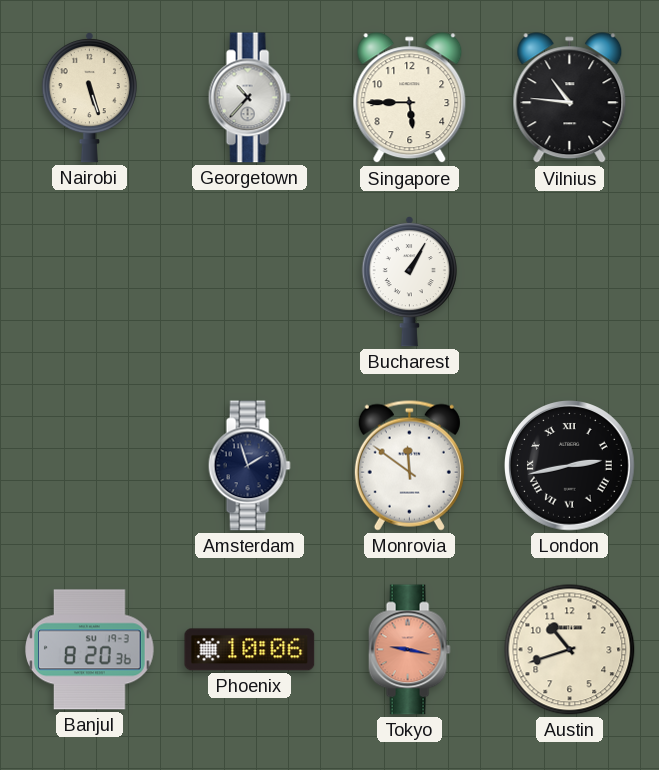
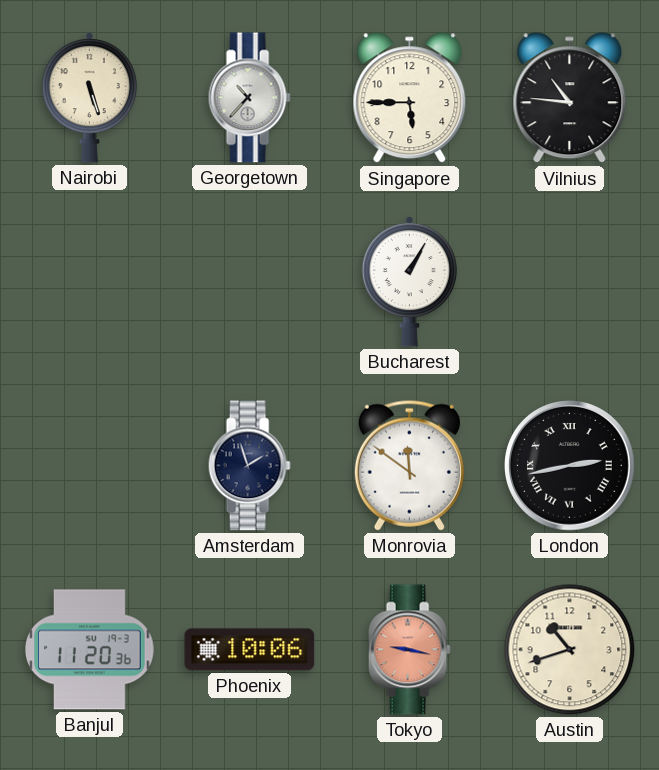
Banjul: 8:20 -> 11:20 (90, 650)
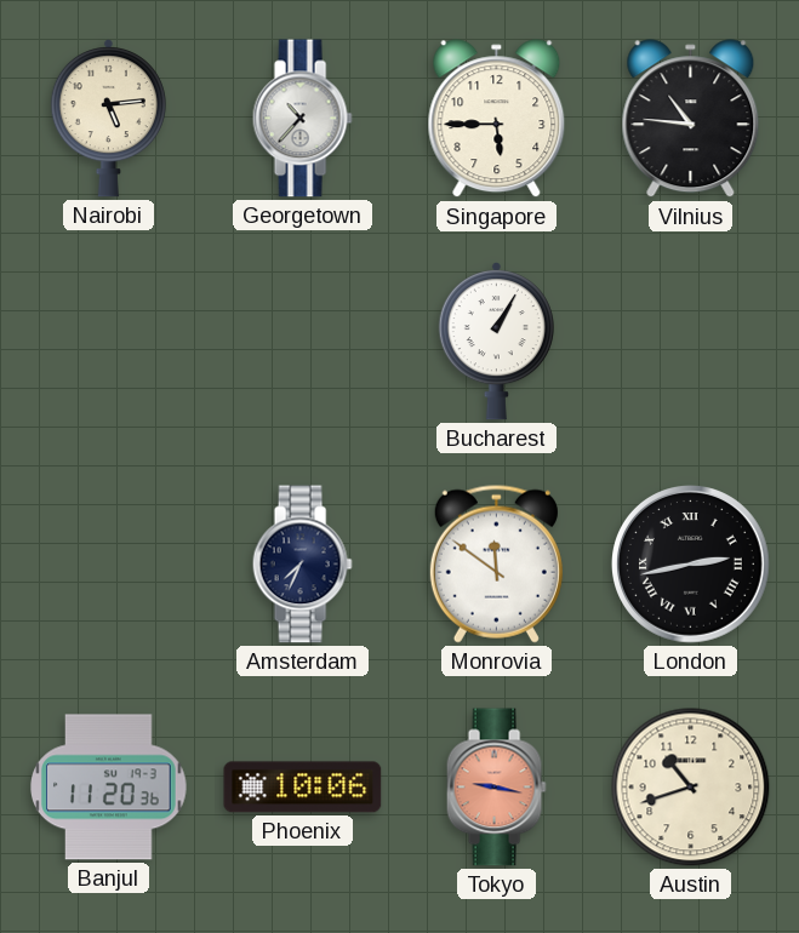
Nairobi: 5:27 -> 5:14 (108, 118)
Amsterdam: 1:57 -> 7:34 (302, 565)
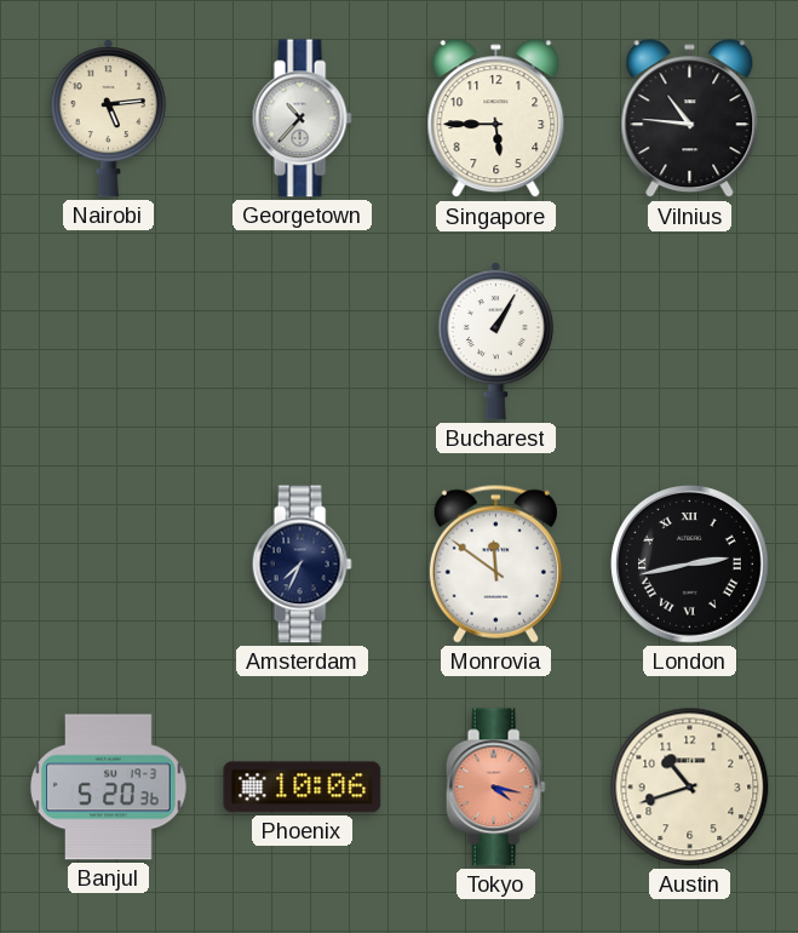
Banjul: 11:20 -> 5:20 (109, 788)
Tokyo: 9:17 -> 4:17 (495, 788)
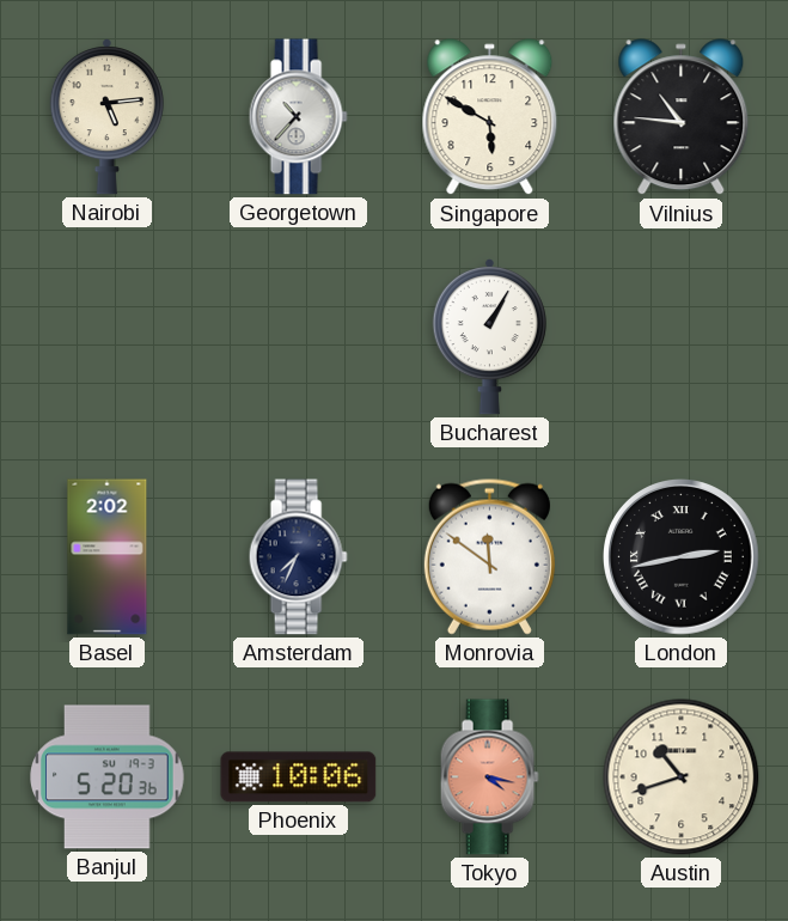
Singapore: 5:45 -> 5:50 (490, 117)
Basel: none -> 2:02 (108, 557)
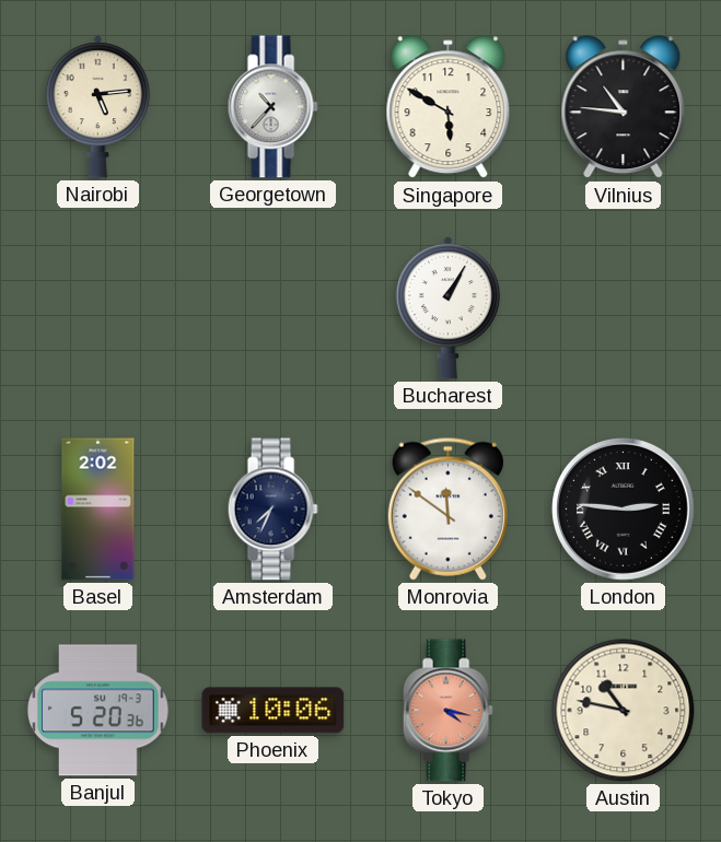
London: 2:43 -> 2:46 (624, 510)
Austin: 10:42 -> 10:47 (624, 711)
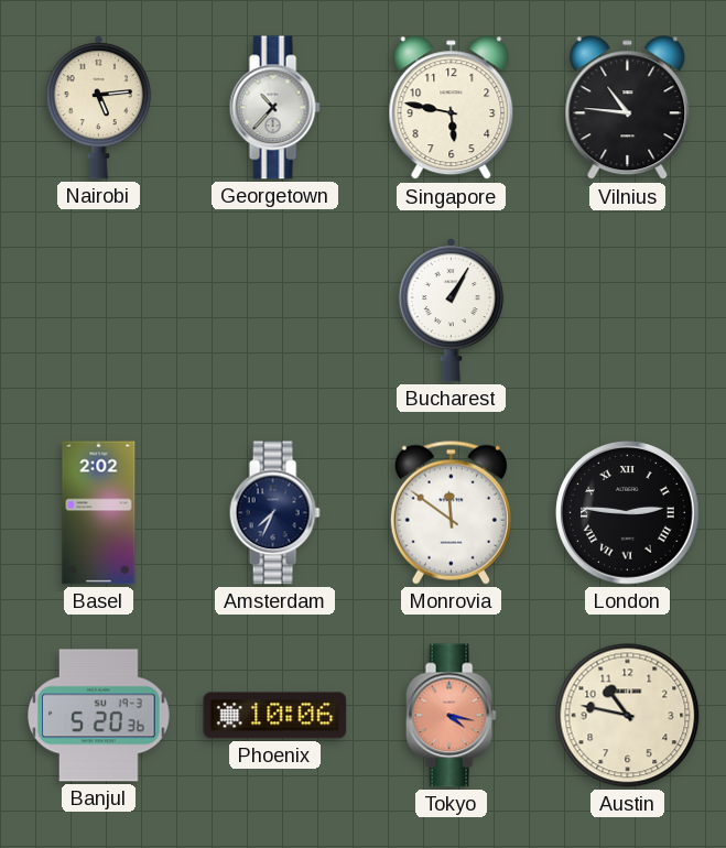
Singapore: 5:50 -> 5:47 (452, 108)
